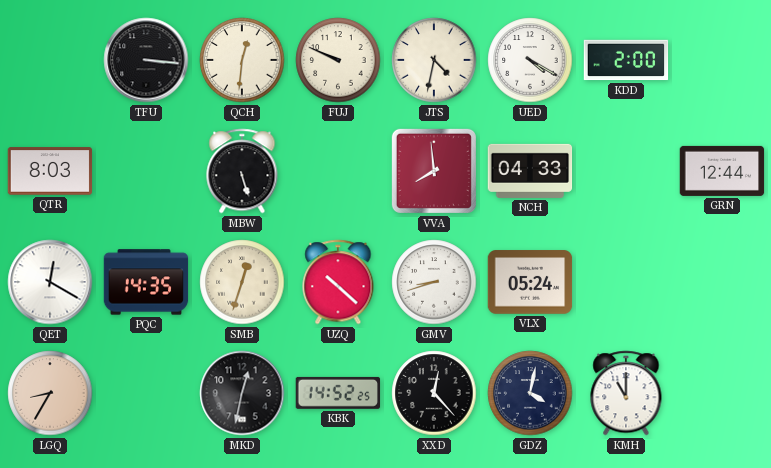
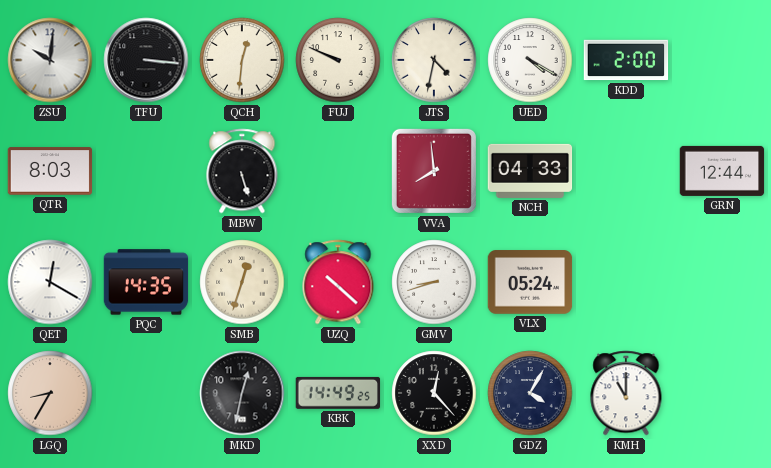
ZSU: none -> 10:01 (50, 60)
KBK: 14:52 -> 14:49 (338, 393)
GDZ: 4:02 -> 4:05 (530, 393)
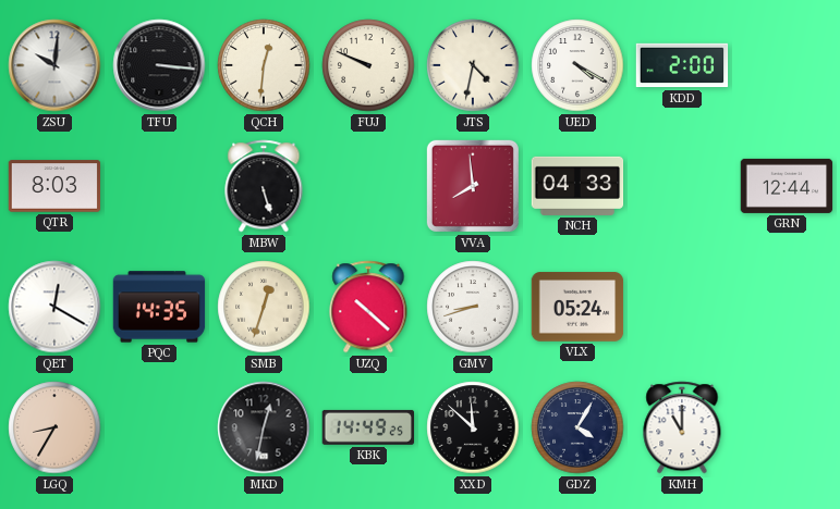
XXD: 12:23 -> 11:52 (473, 427)
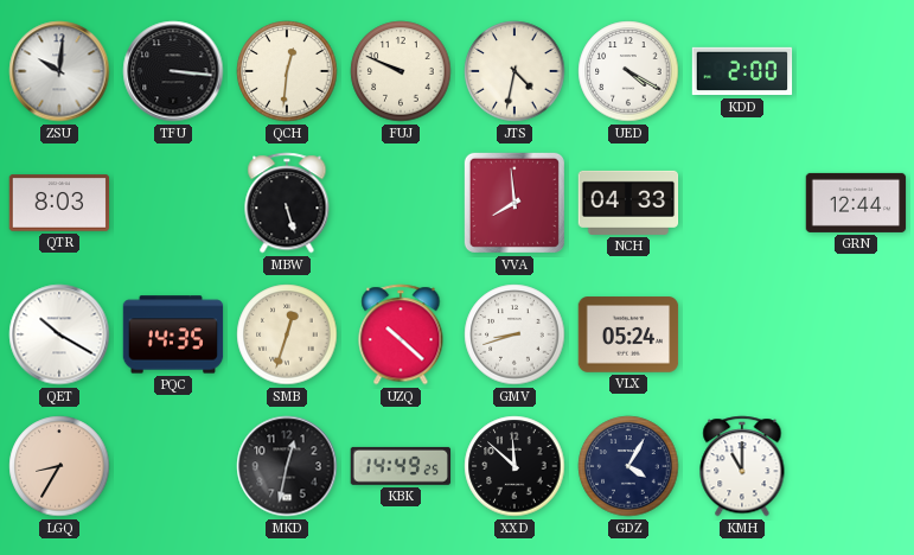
QET: 12:20 -> 10:20 (59, 334)
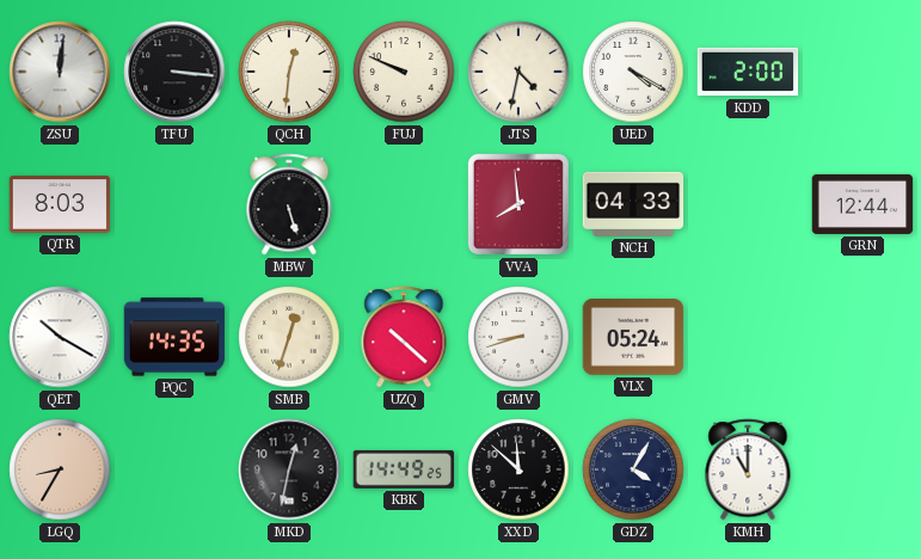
ZSU: 10:01 -> 12:01 (60, 72)
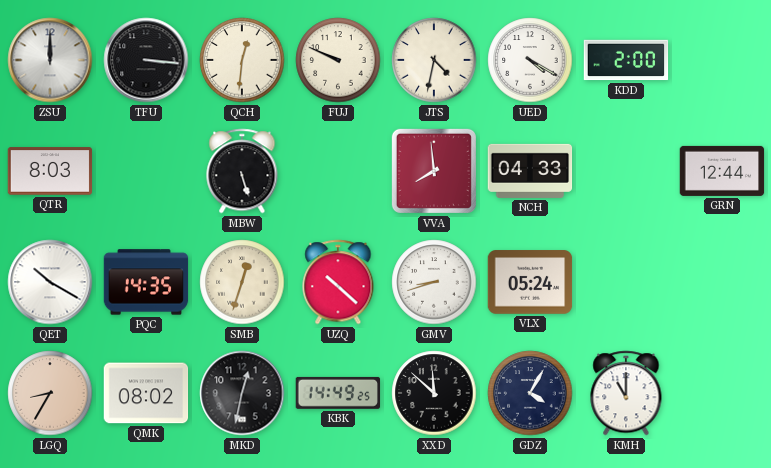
ZSU: 12:01 -> 12:00 (50, 60)
QMK: none -> 08:02 (146, 393)
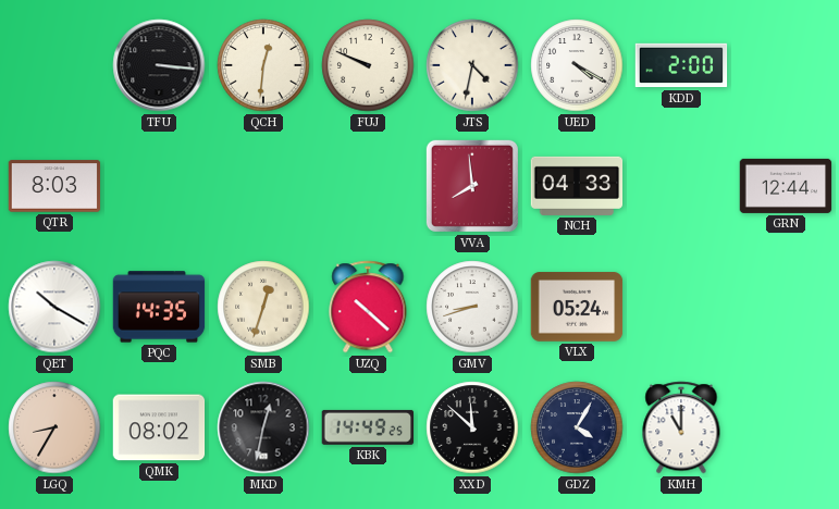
ZSU: 12:00 -> none (50, 60)
MBW: 5:27 -> none (242, 171)
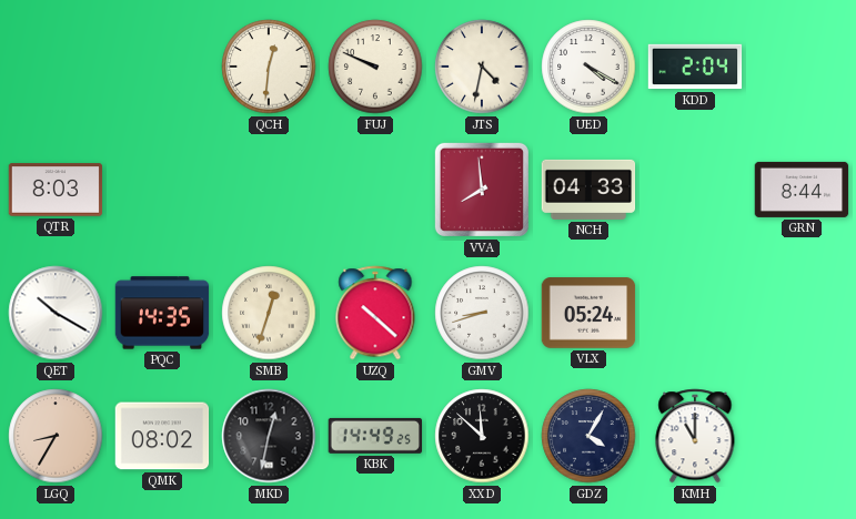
TFU: 3:16 -> none (159, 65)
KDD: 2:00 -> 2:04 (695, 67)
GRN: 12:44 -> 8:44 (802, 190)
